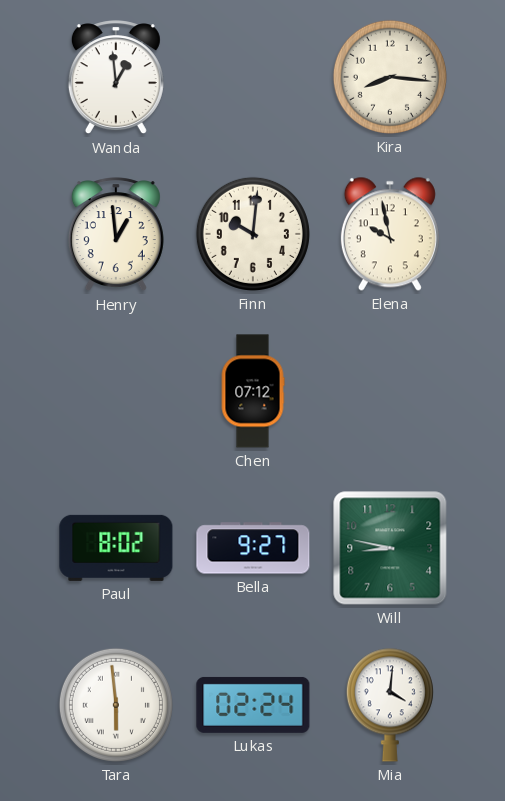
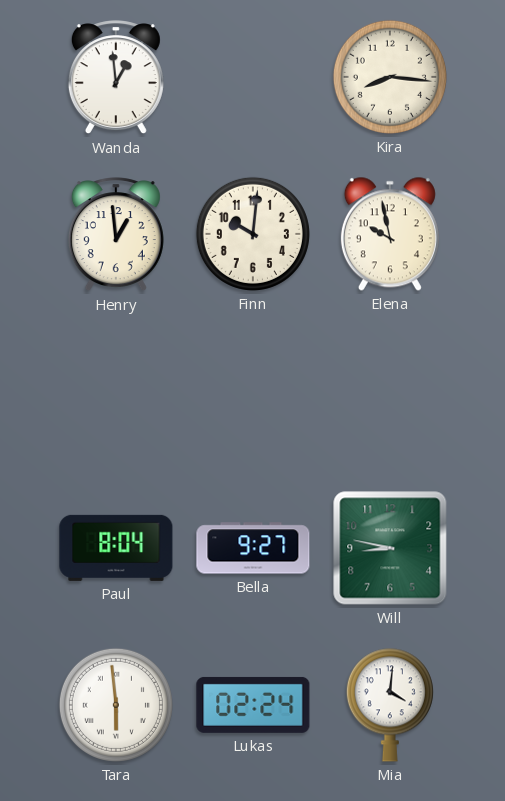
Chen: 07:12 -> none (253, 391)
Paul: 8:02 -> 8:04 (116, 548)
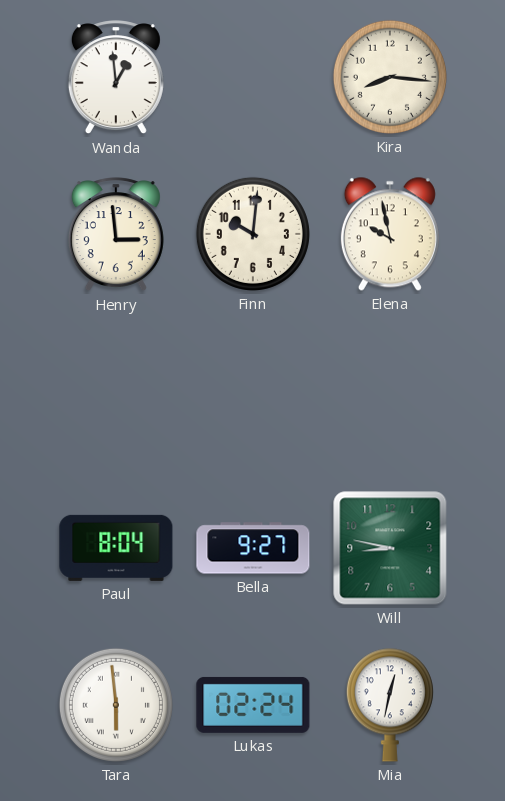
Henry: 12:59 -> 2:59 (116, 235)
Mia: 4:01 -> 12:32 (390, 705)
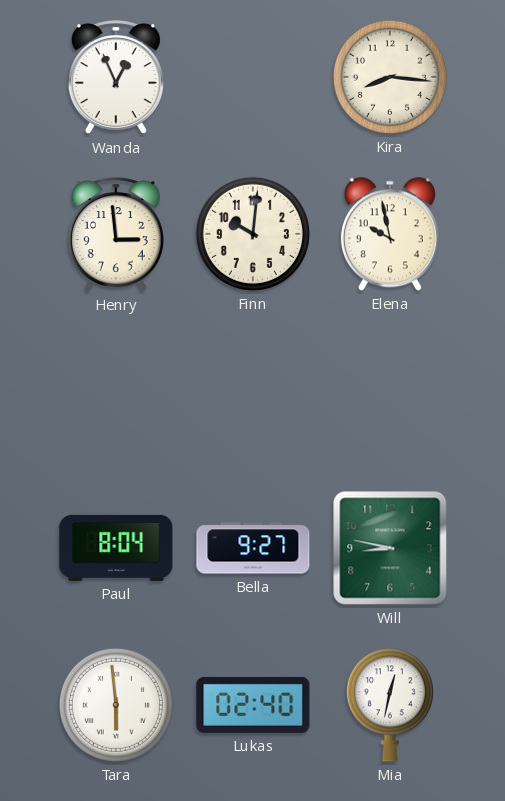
Wanda: 12:59 -> 12:56 (116, 78)
Lukas: 02:24 -> 02:40 (253, 705)
